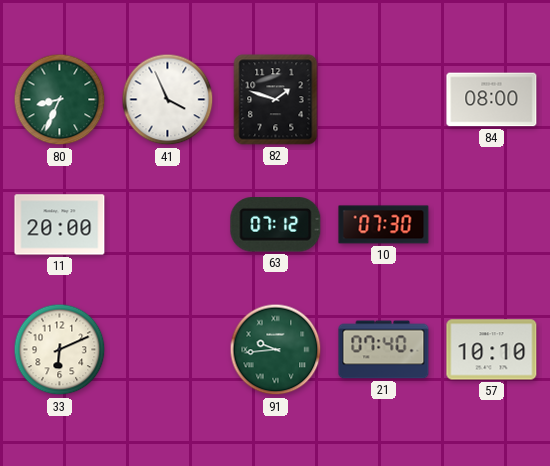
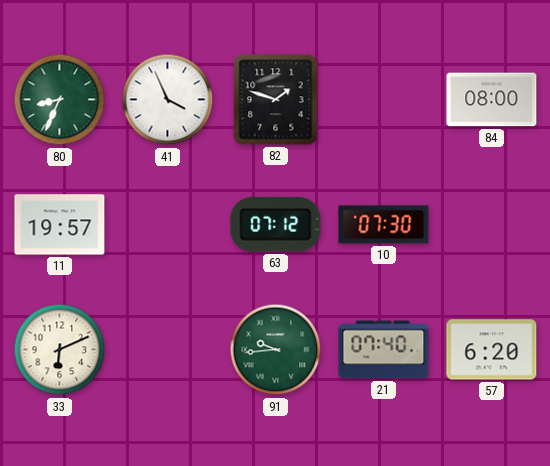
11: 20:00 -> 19:57 (60, 225)
57: 10:10 -> 6:20 (492, 350)
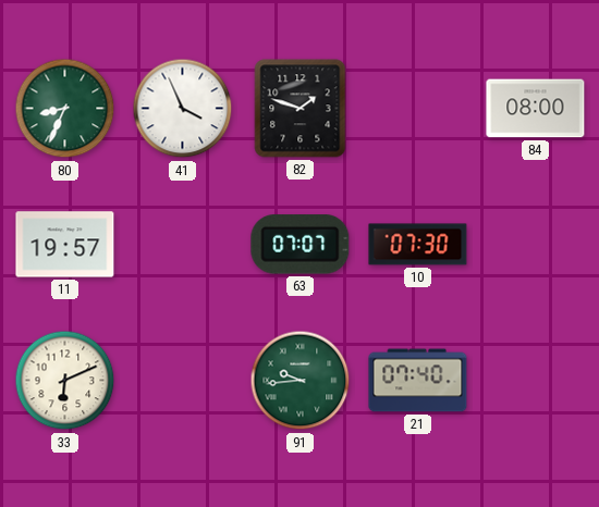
63: 07:12 -> 07:07 (301, 245)
57: 6:20 -> none (492, 350)
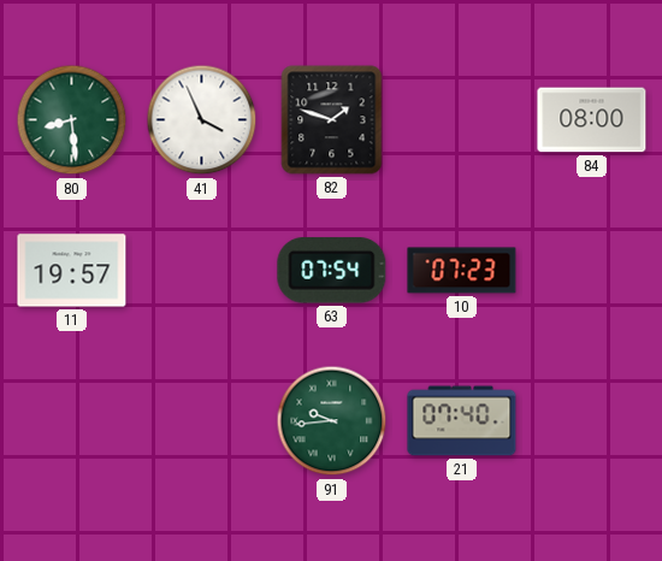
80: 8:34 -> 8:29 (72, 120)
63: 07:07 -> 07:54 (332, 271)
10: 07:30 -> 07:23 (462, 271)
33: 6:11 -> none (65, 381)
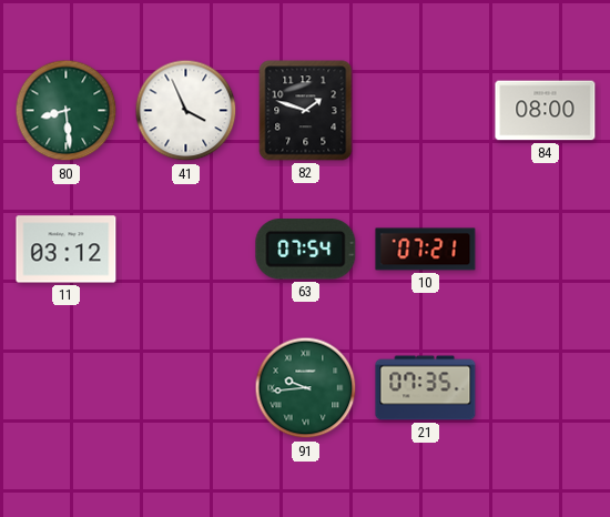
11: 19:57 -> 03:12 (67, 250)
10: 07:23 -> 07:21 (426, 250)
21: 07:40 -> 07:35 (426, 388)
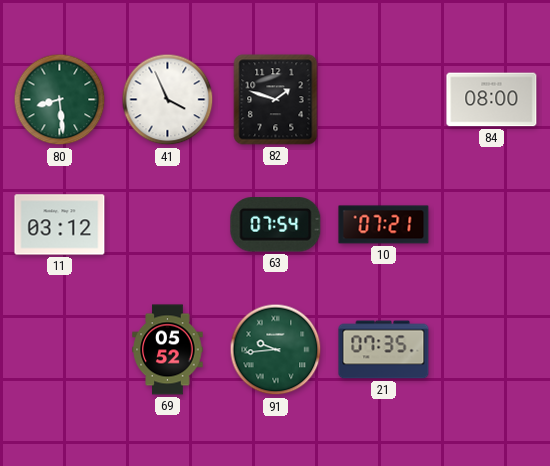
69: none -> 05:52 (168, 350)
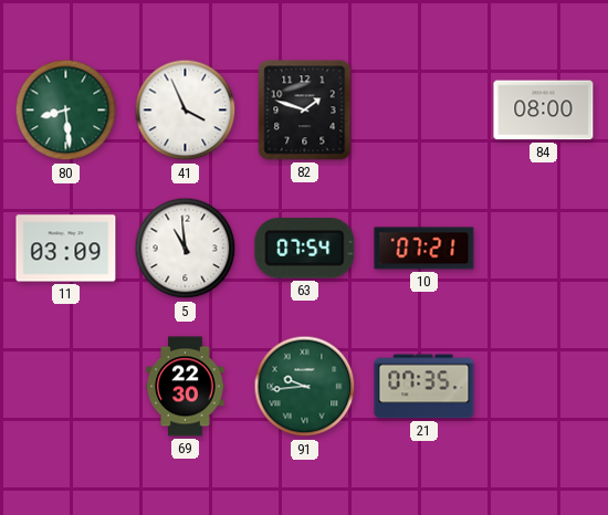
11: 03:12 -> 03:09 (66, 249)
5: none -> 10:59 (186, 249)
69: 05:52 -> 22:30 (186, 387)
